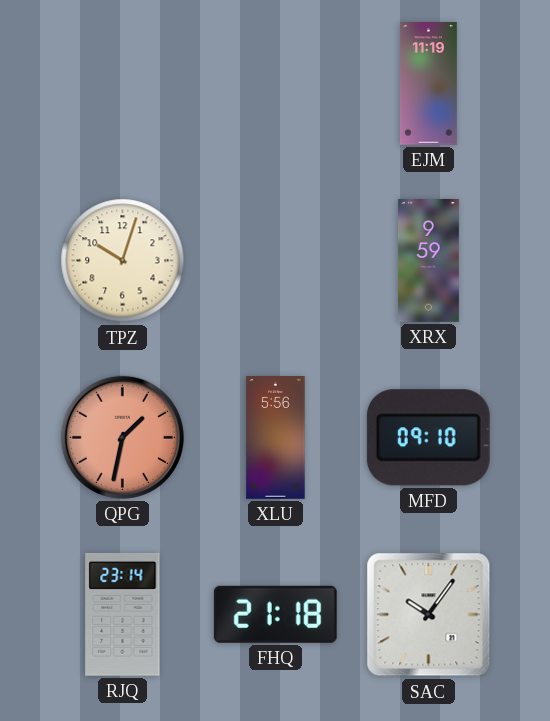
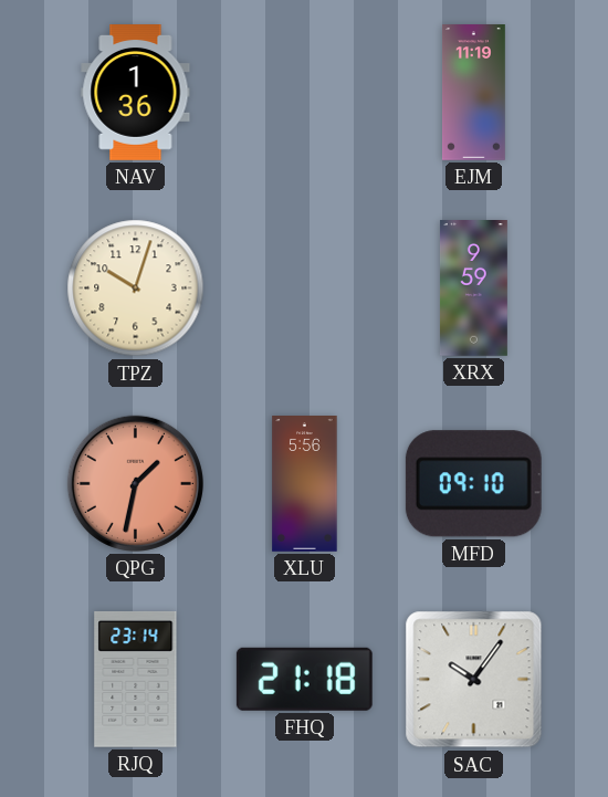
NAV: none -> 1:36 (136, 93)
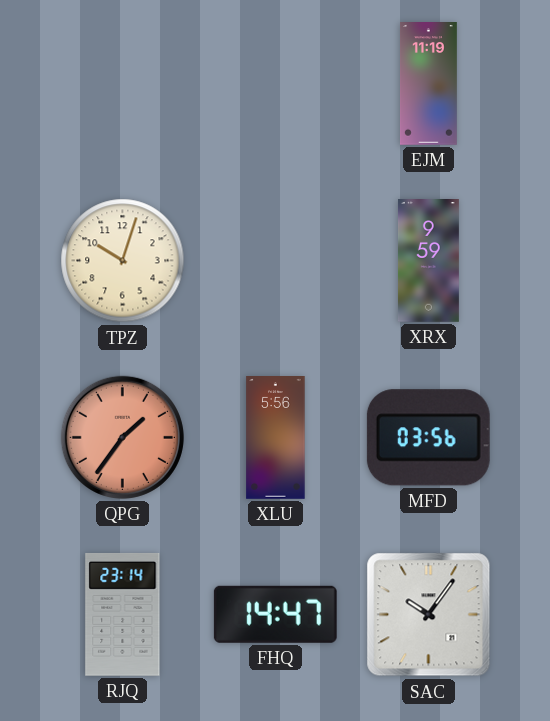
NAV: 1:36 -> none (136, 93)
QPG: 1:32 -> 1:36 (122, 437)
MFD: 09:10 -> 03:56 (428, 438)
FHQ: 21:18 -> 14:47 (275, 614)
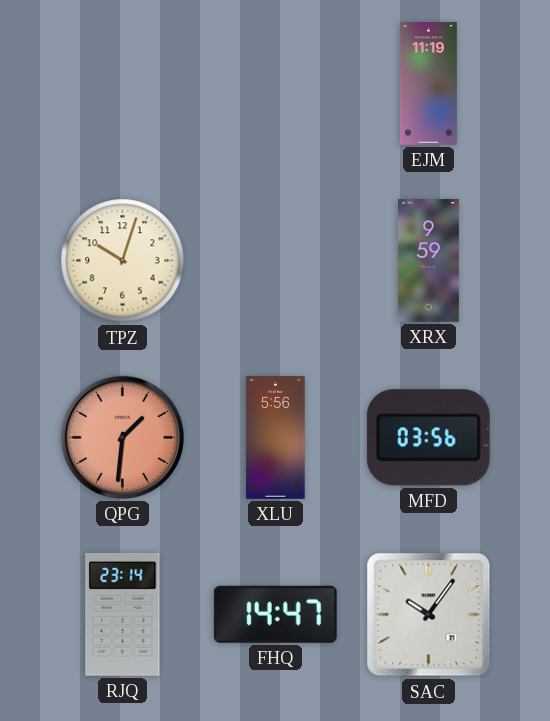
QPG: 1:36 -> 1:31 (122, 437)
